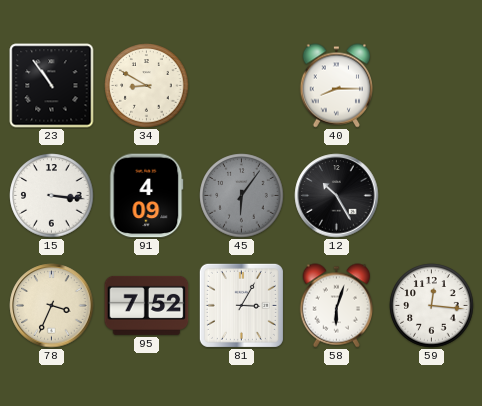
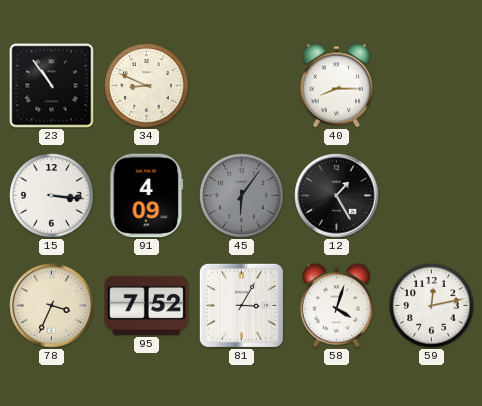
34: 8:50 -> 8:49 (147, 86)
12: 10:25 -> 1:25 (337, 196)
58: 6:03 -> 4:03 (336, 306)
59: 12:16 -> 12:13 (432, 306)
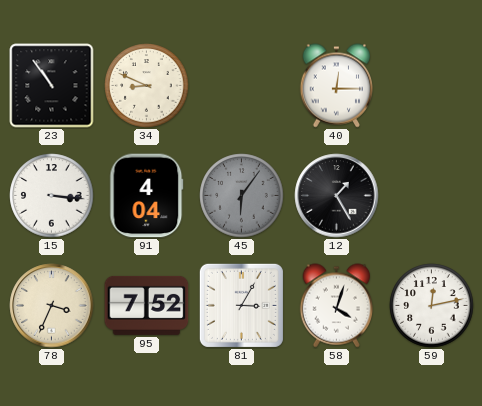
40: 8:15 -> 12:15 (336, 86)
91: 4:09 -> 4:04 (147, 196)
